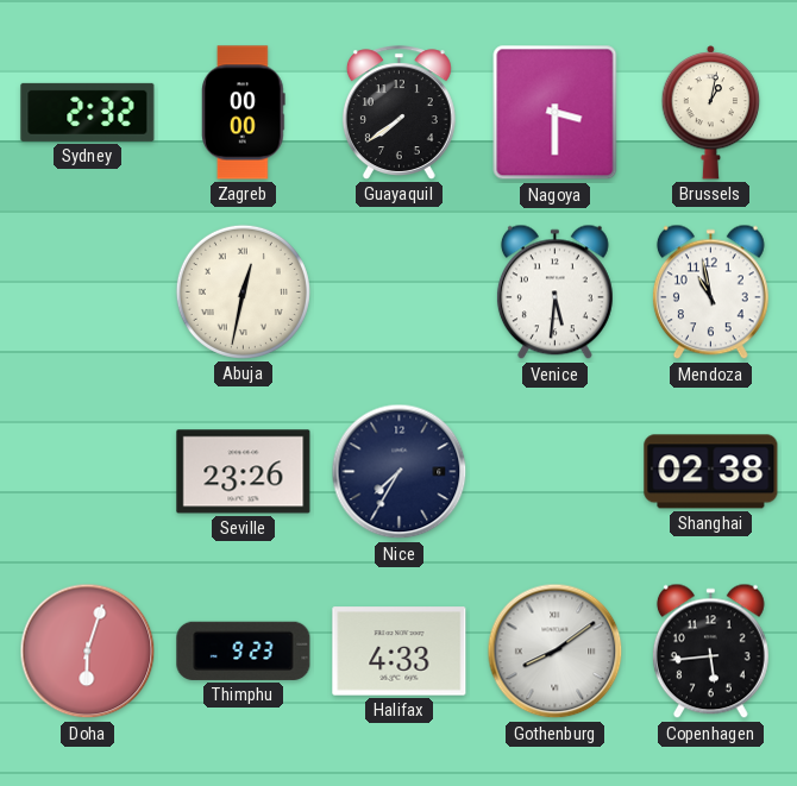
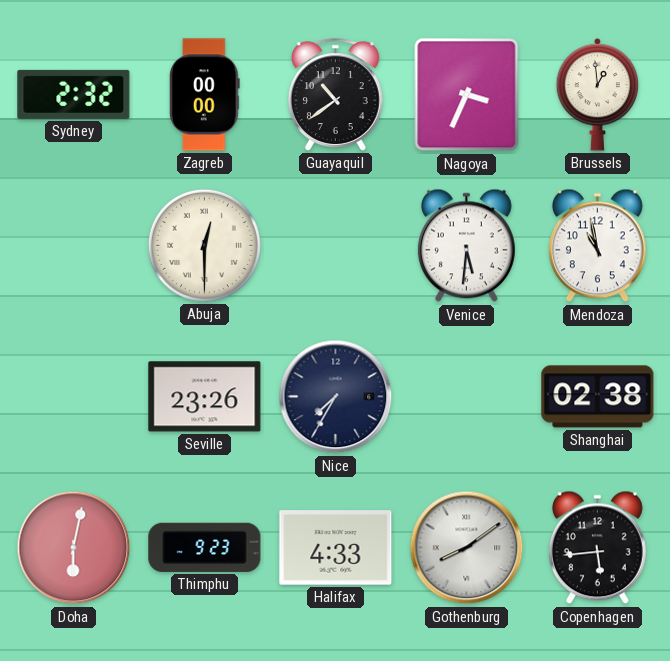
Guayaquil: 7:39 -> 10:39 (335, 95)
Nagoya: 3:30 -> 3:34 (467, 95)
Brussels: 1:02 -> 12:59 (598, 95)
Abuja: 12:32 -> 12:30 (204, 245)
Doha: 6:03 -> 6:02 (74, 548)
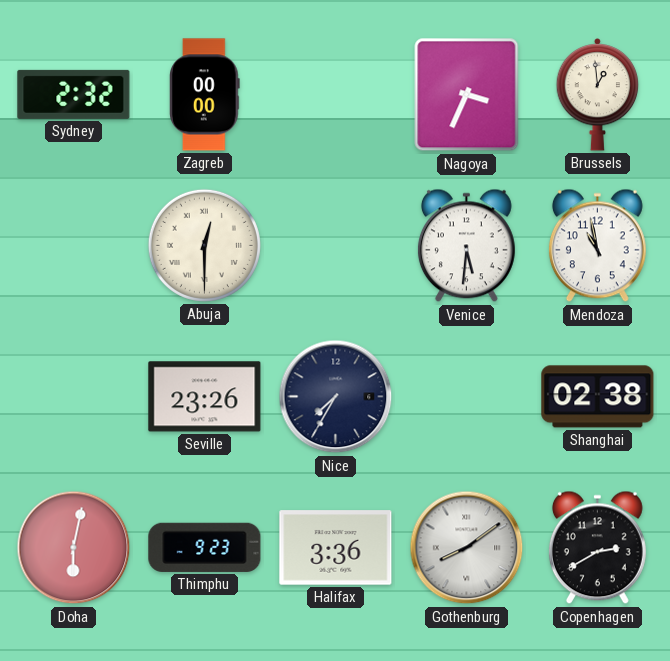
Guayaquil: 10:39 -> none (335, 95)
Halifax: 4:33 -> 3:36 (336, 548)
Copenhagen: 5:44 -> 2:40 (597, 548)
